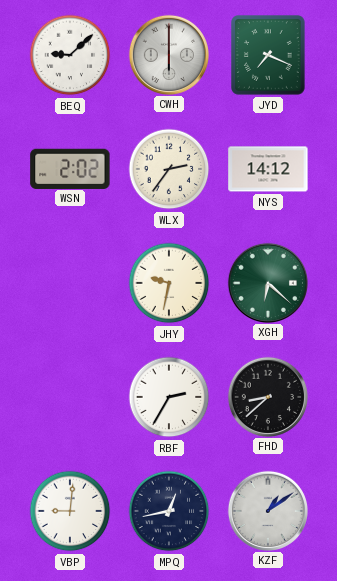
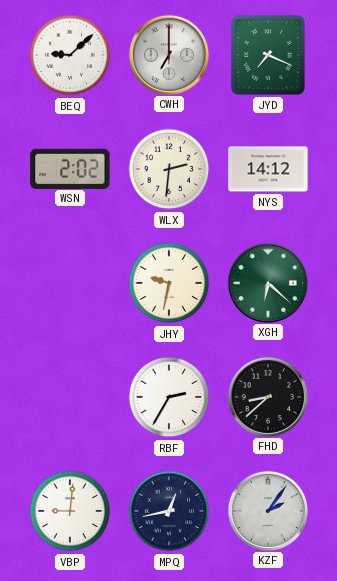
CWH: 6:00 -> 7:00 (168, 54)
WLX: 2:36 -> 2:31 (169, 169)
KZF: 1:09 -> 2:06 (267, 510)
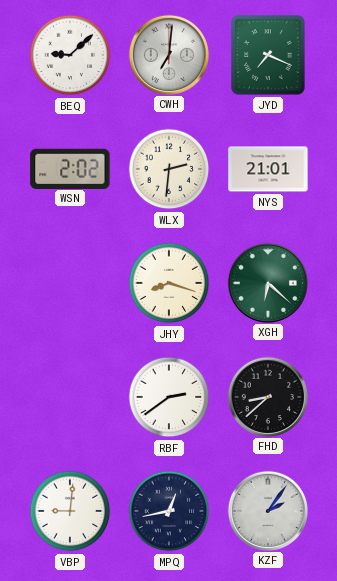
CWH: 7:00 -> 7:01 (168, 54)
NYS: 14:12 -> 21:01 (268, 169)
JHY: 9:32 -> 8:18 (169, 283)
RBF: 2:35 -> 2:39 (169, 397)
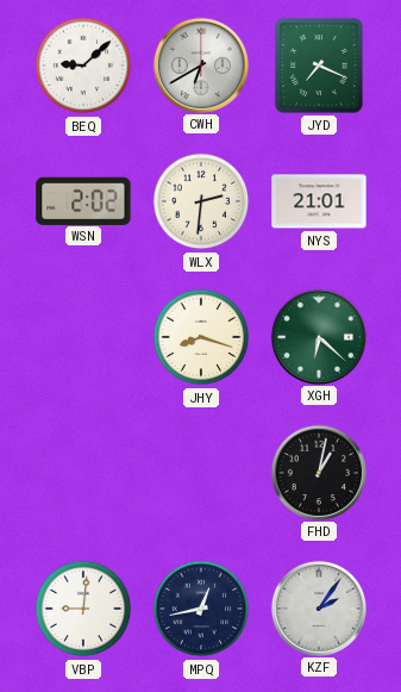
CWH: 7:01 -> 6:40 (200, 64)
RBF: 2:39 -> none (169, 397)
FHD: 8:38 -> 1:02 (318, 472)
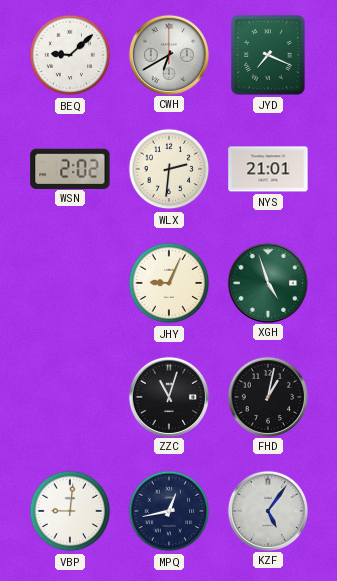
JHY: 8:18 -> 9:04 (169, 283)
XGH: 6:22 -> 4:57 (267, 282)
ZZC: none -> 11:03 (168, 396)
KZF: 2:06 -> 5:06 (267, 510)
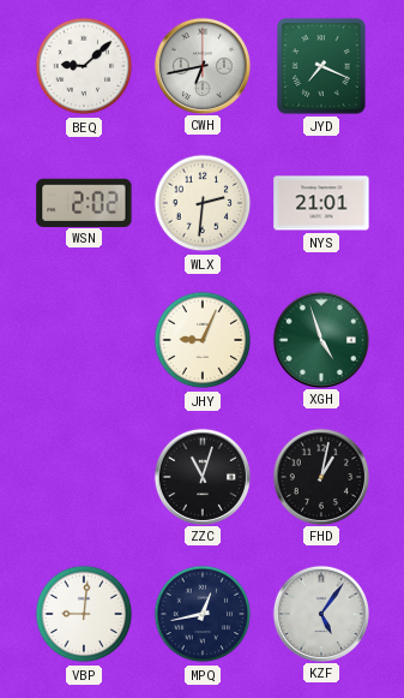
CWH: 6:40 -> 6:43 (201, 65)
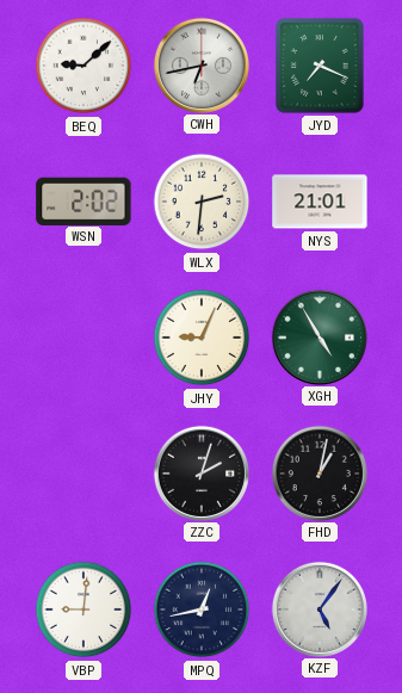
XGH: 4:57 -> 4:55 (318, 336)
ZZC: 11:03 -> 2:03 (200, 472)
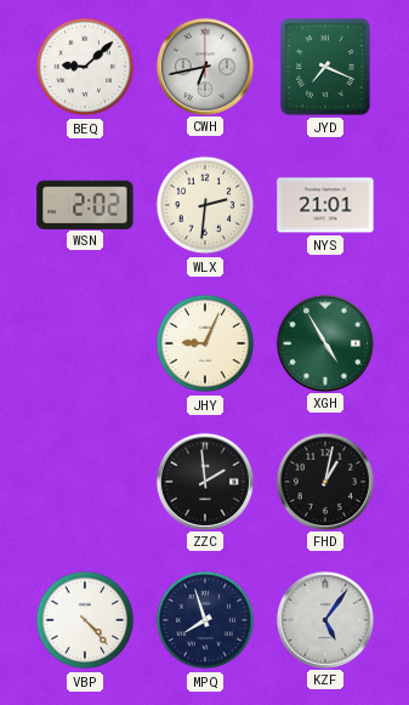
ZZC: 2:03 -> 1:59 (204, 481)
VBP: 9:01 -> 4:23 (85, 620)
MPQ: 12:43 -> 7:57 (205, 620)
